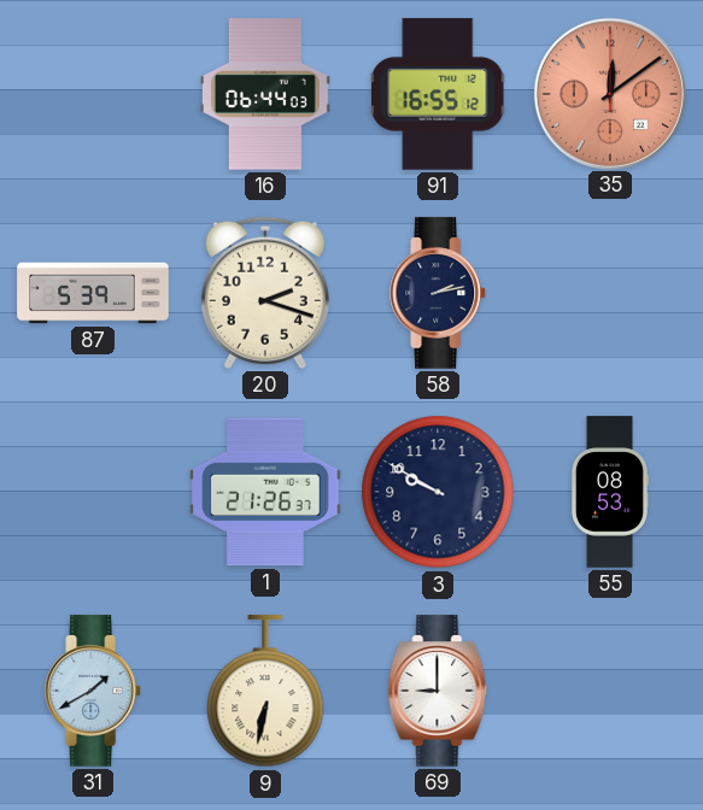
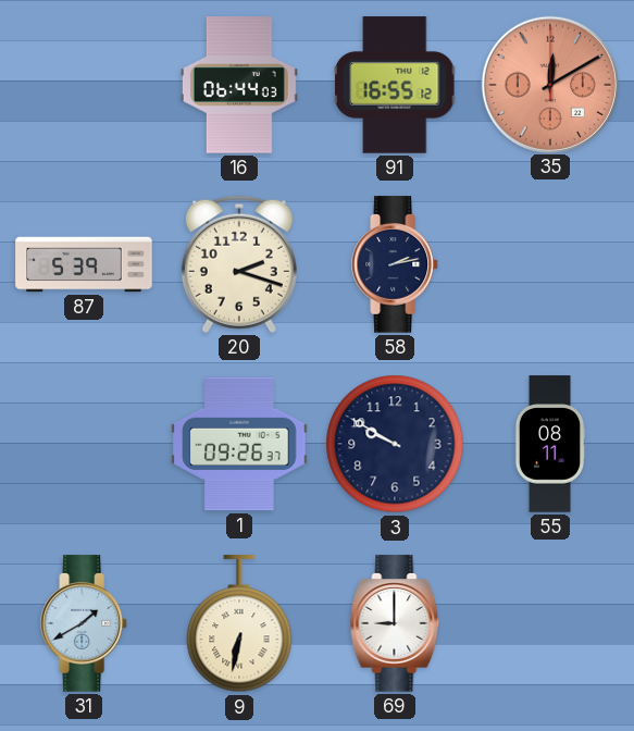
35: 12:09 -> 12:10 (549, 84)
1: 21:26 -> 09:26 (239, 444)
55: 08:53 -> 08:11 (550, 444)
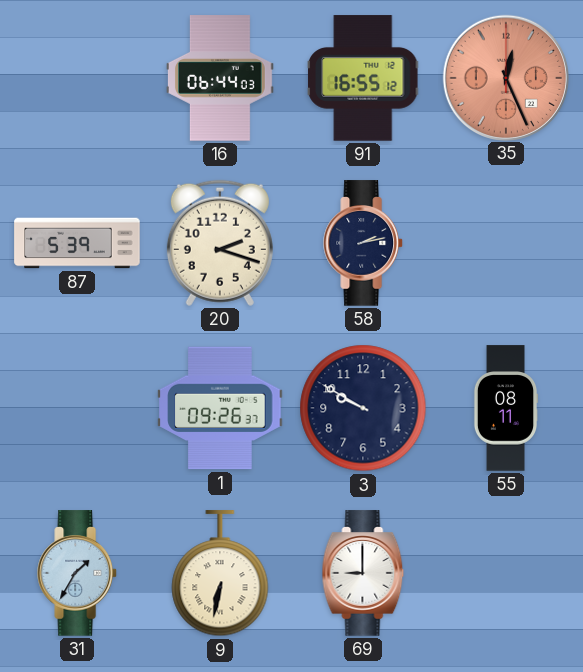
35: 12:10 -> 12:26 (505, 77)
31: 1:40 -> 1:35 (78, 573)
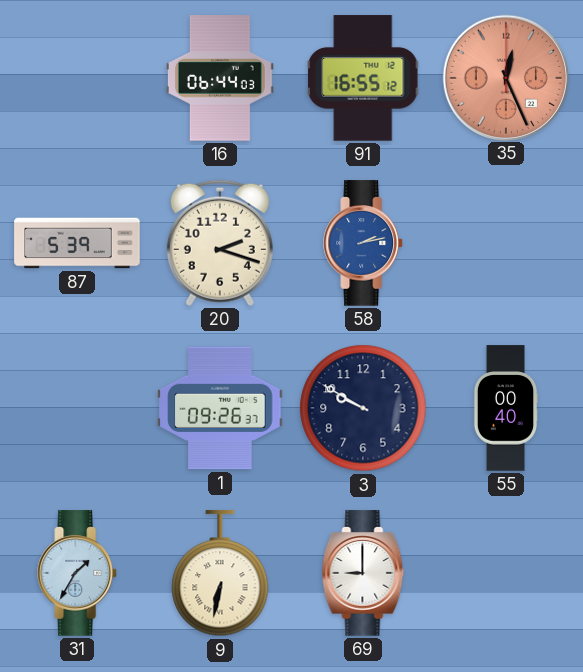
58 dial: navy -> blue (364, 243)
55: 08:11 -> 00:40 (506, 408)
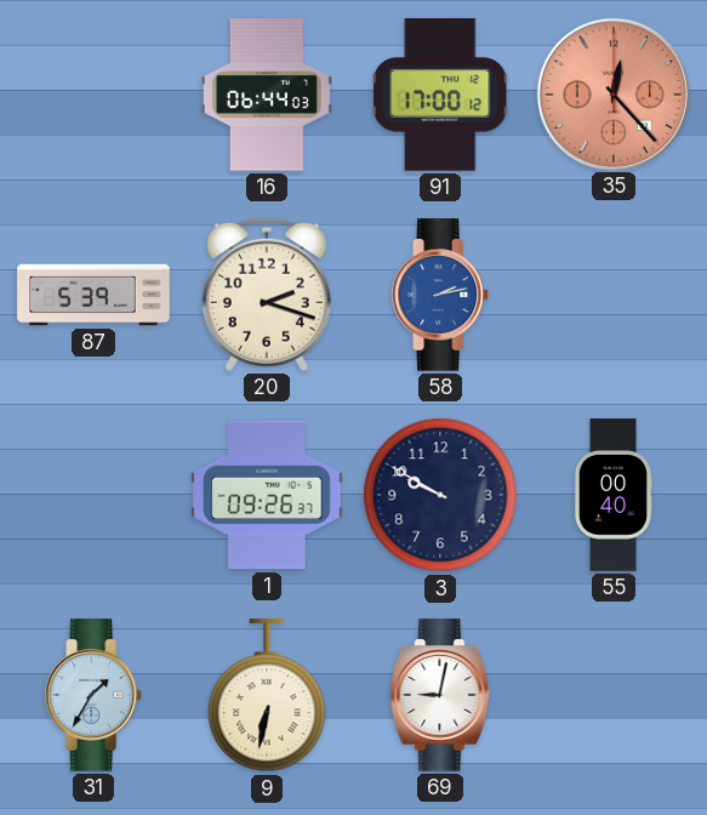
91: 16:55 -> 17:00 (441, 95)
35: 12:26 -> 12:23 (612, 93)
69: 9:00 -> 9:02 (440, 695)
